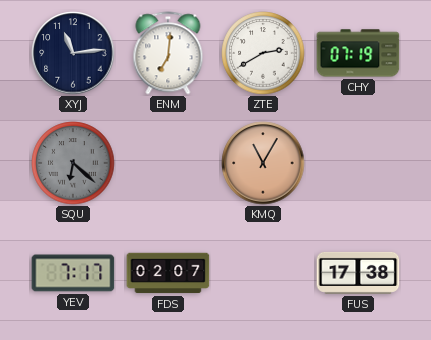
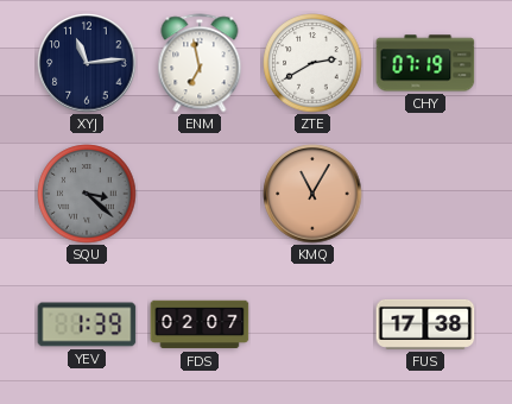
ENM: 7:01 -> 6:58 (200, 63)
SQU: 6:22 -> 3:22 (87, 194)
YEV: 7:17 -> 1:39 (87, 324)
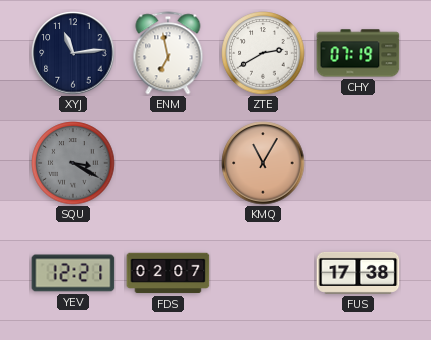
SQU: 3:22 -> 3:20 (73, 163)
YEV: 1:39 -> 12:21 (73, 273)
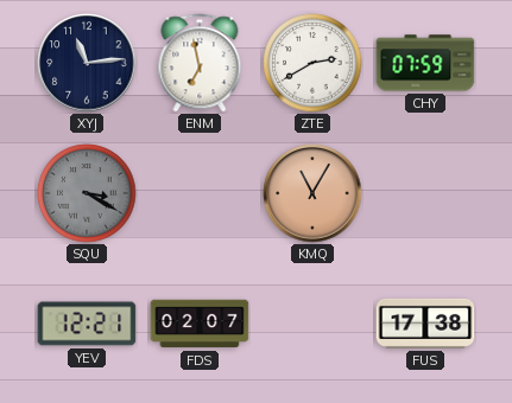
CHY: 07:19 -> 07:59 (425, 63)
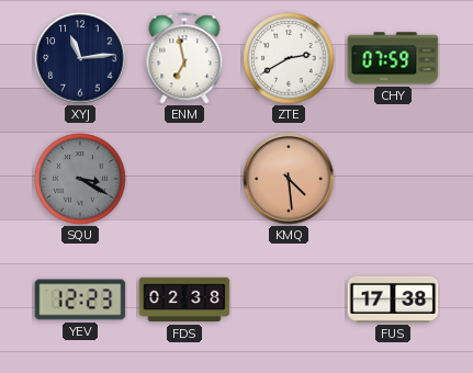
KMQ: 11:05 -> 4:29 (289, 179)
YEV: 12:21 -> 12:23 (80, 299)
FDS: 02:07 -> 02:38 (184, 299)
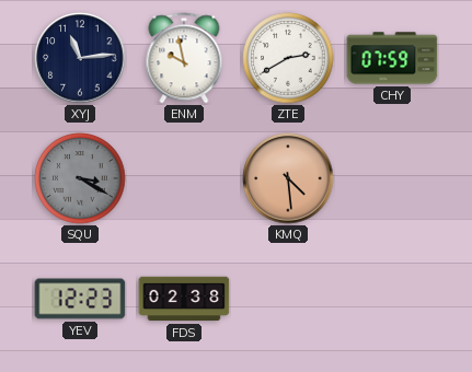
ENM: 6:58 -> 9:58 (184, 58)
FUS: 17:38 -> none (393, 299)
